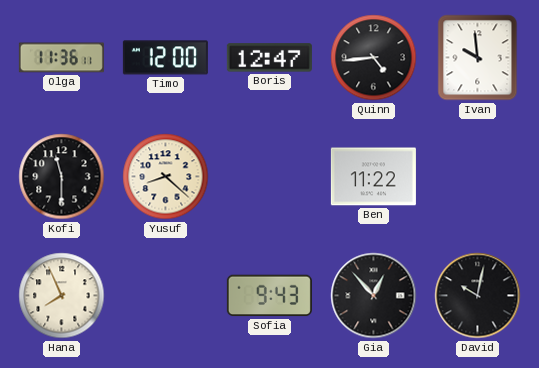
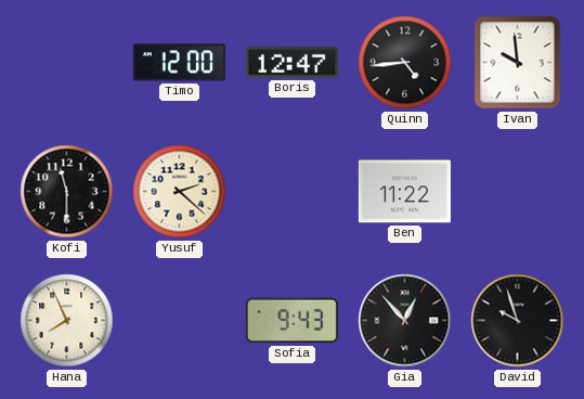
Olga: 11:36 -> none (61, 58)
Yusuf: 8:22 -> 2:22 (180, 192)
David: 10:02 -> 9:57 (518, 321)
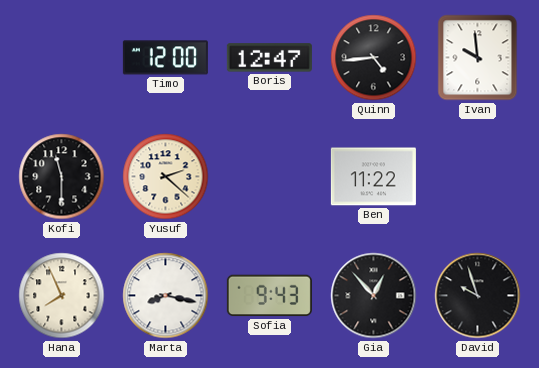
Marta: none -> 8:17 (166, 296)
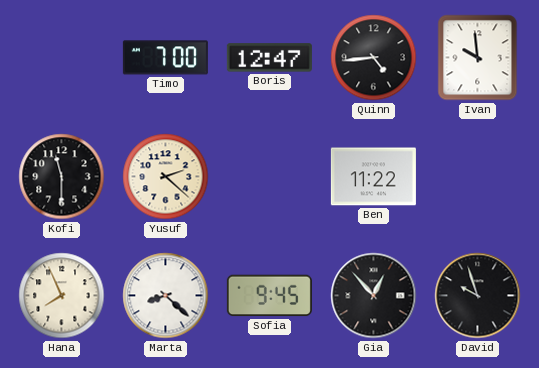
Timo: 12:00 -> 7:00 (165, 58)
Marta: 8:17 -> 8:22 (166, 296)
Sofia: 9:43 -> 9:45 (269, 296)
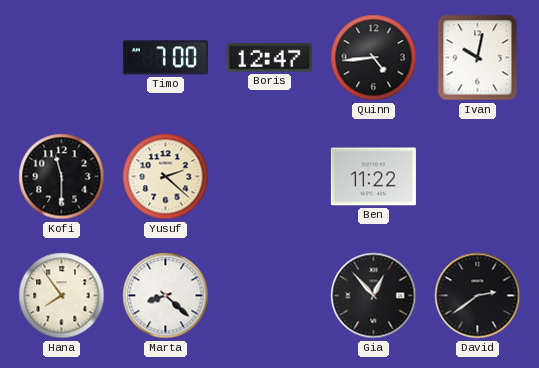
Ivan: 9:59 -> 10:02 (478, 58)
Hana: 7:56 -> 7:54 (62, 296)
Sofia: 9:45 -> none (269, 296)
David: 9:57 -> 2:39 (478, 296)
